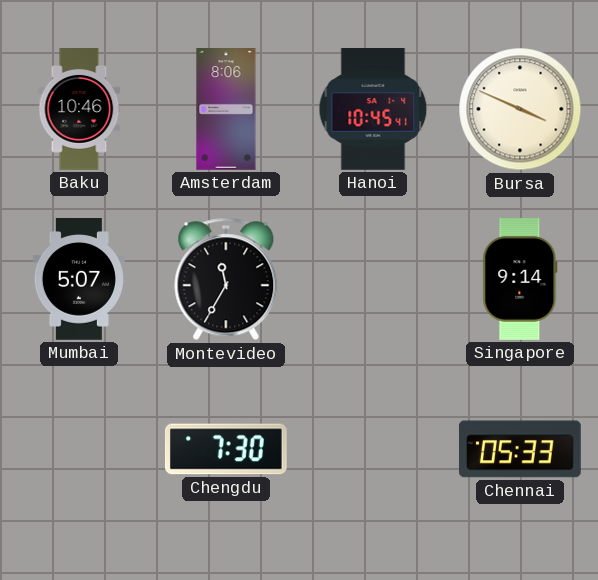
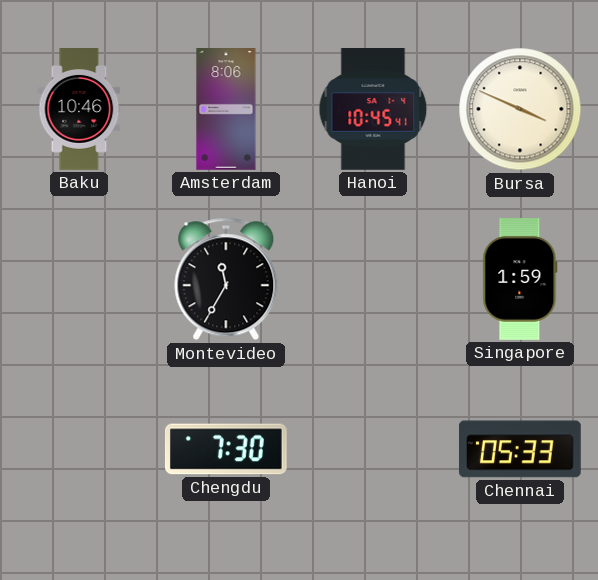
Mumbai: 5:07 -> none (79, 280)
Singapore: 9:14 -> 1:59 (520, 280)
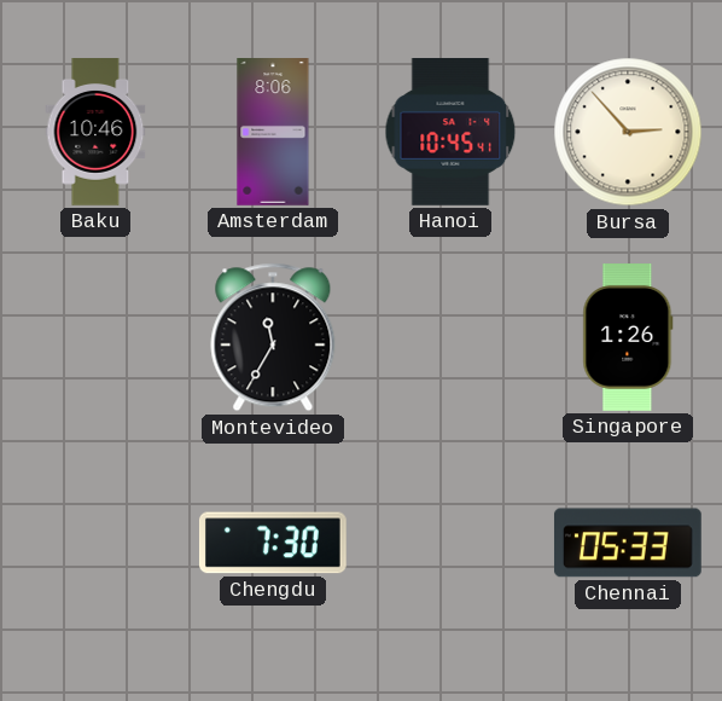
Bursa: 3:49 -> 2:53 (628, 132)
Singapore: 1:59 -> 1:26 (628, 338)
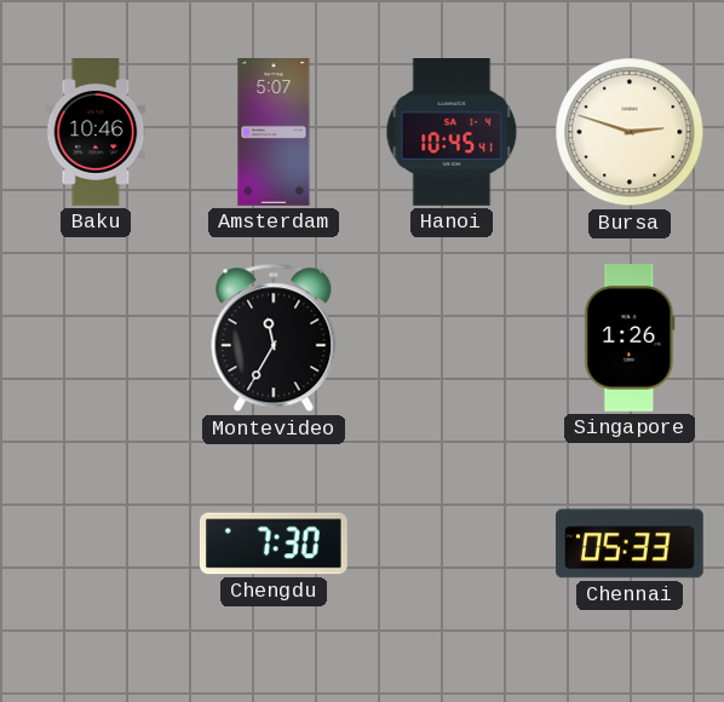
Amsterdam: 8:06 -> 5:07 (274, 132)
Bursa: 2:53 -> 2:48 (630, 132)
